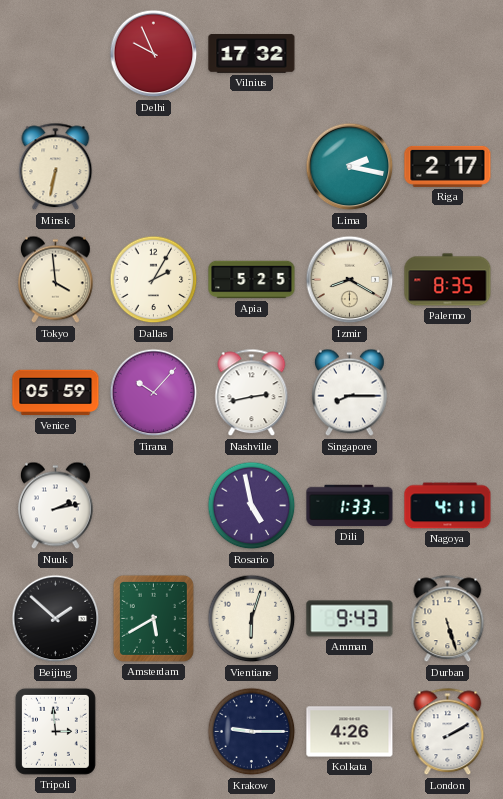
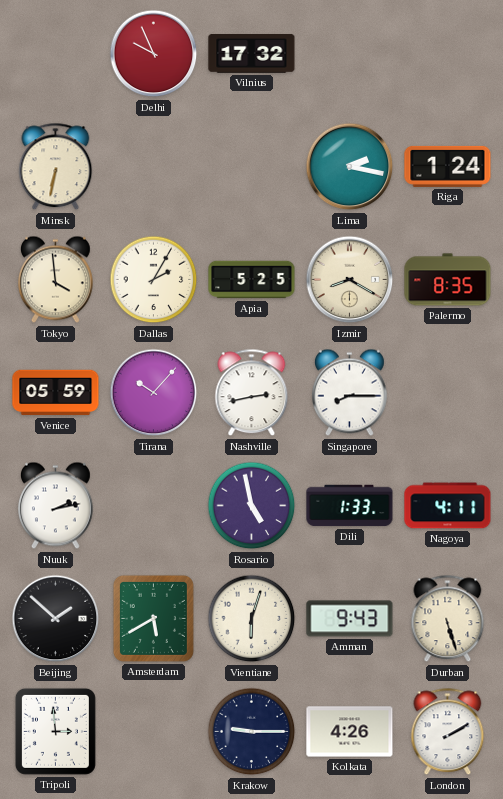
Riga: 2:17 -> 1:24 (448, 166)
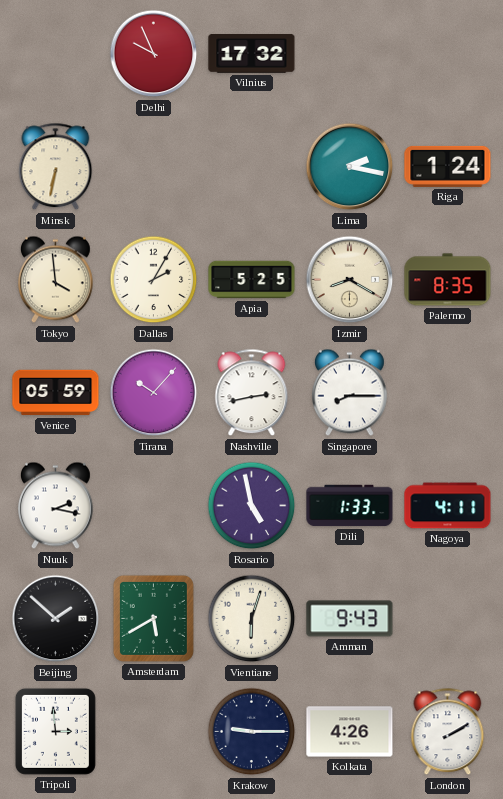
Nuuk: 2:13 -> 2:17 (55, 506)
Durban: 5:27 -> none (448, 619)
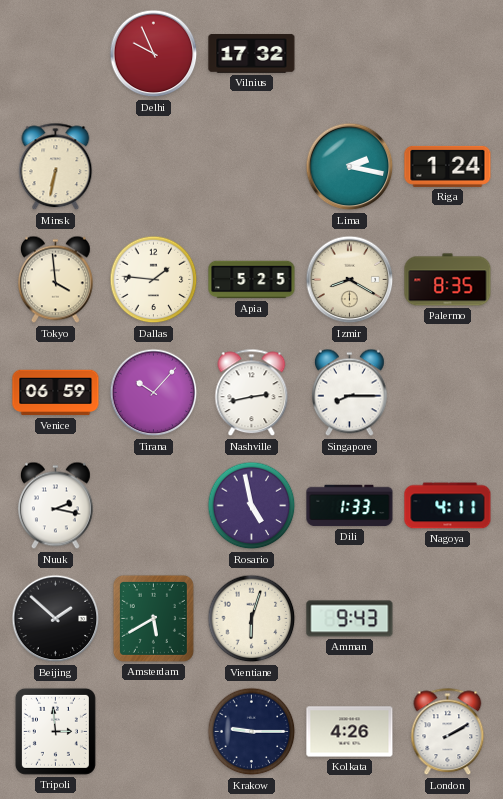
Dallas: 2:05 -> 1:46 (154, 280)
Venice: 05:59 -> 06:59 (56, 393)
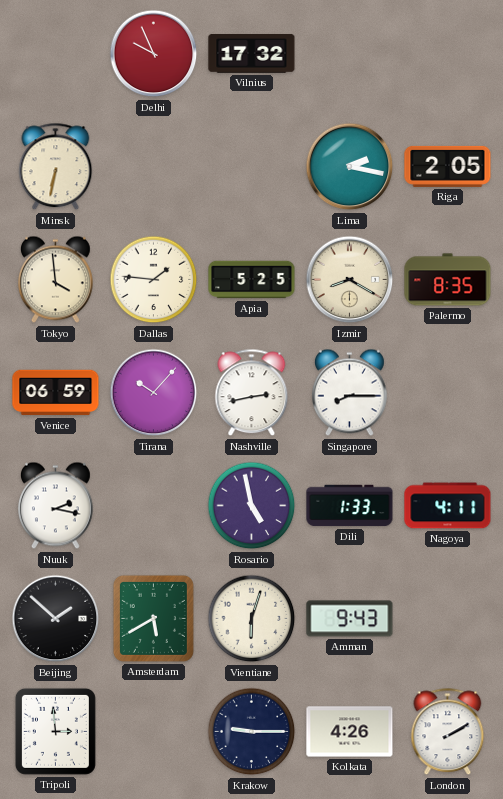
Riga: 1:24 -> 2:05 (448, 166)
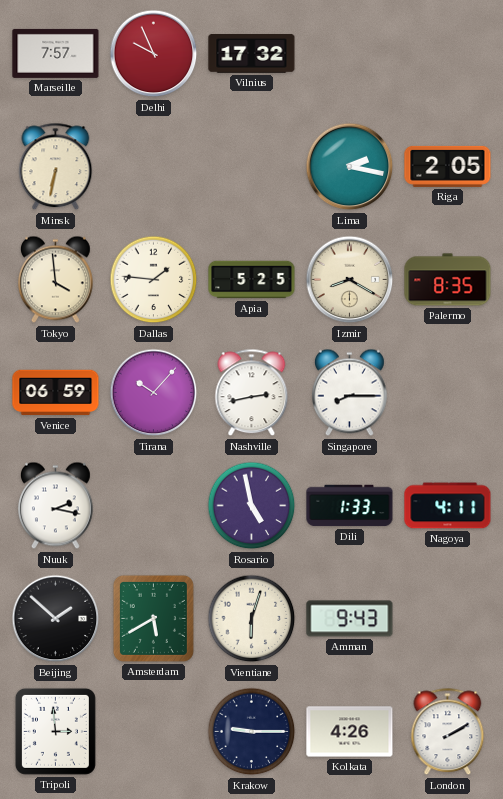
Marseille: none -> 7:57 (56, 53)
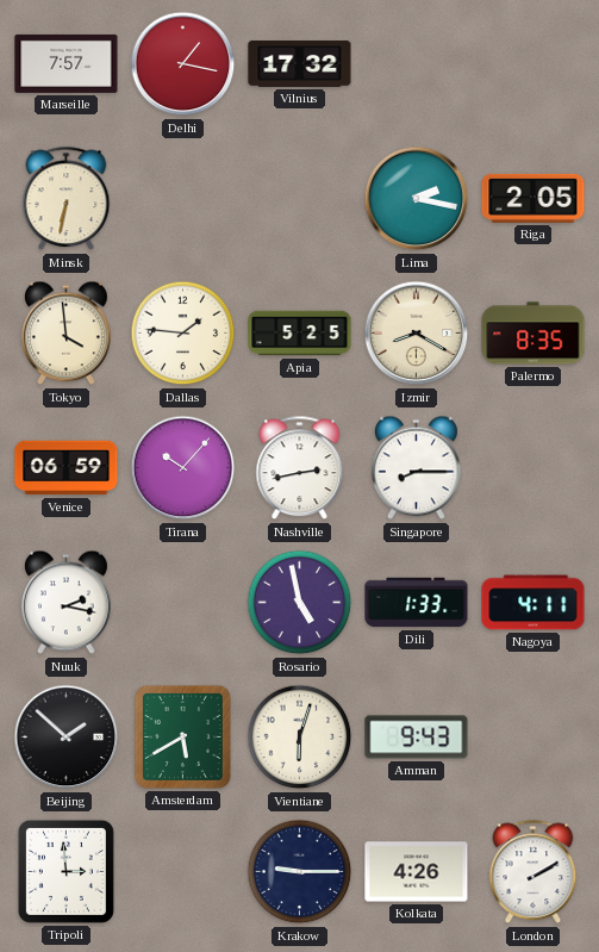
Delhi: 9:56 -> 1:17 (183, 64)
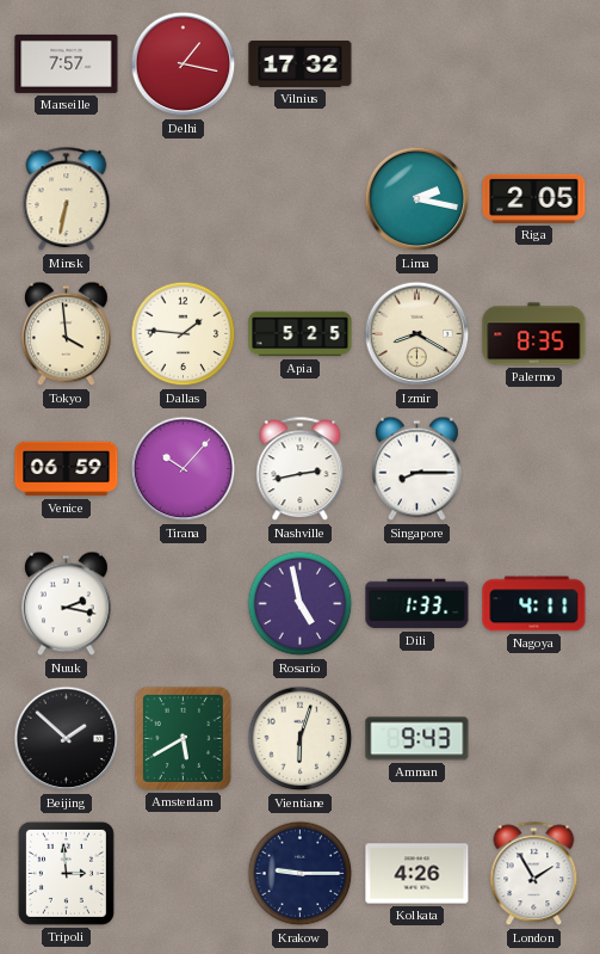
London: 2:10 -> 1:55 (534, 874)
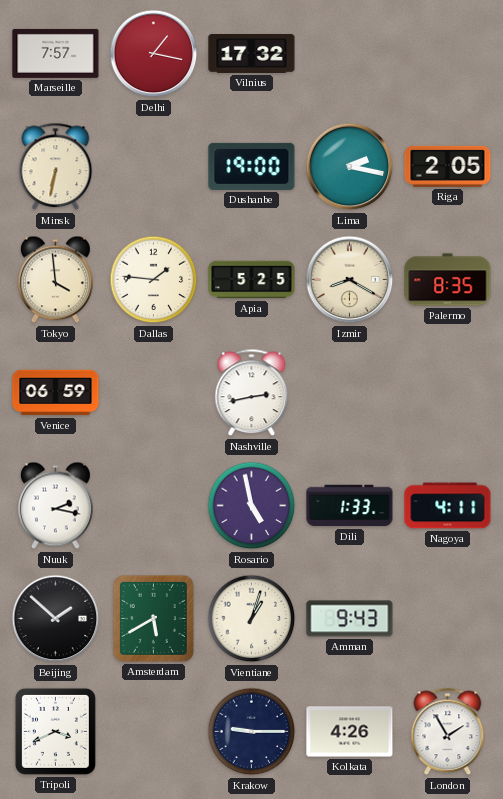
Dushanbe: none -> 19:00 (252, 166)
Tirana: 10:07 -> none (184, 469)
Singapore: 8:15 -> none (416, 469)
Vientiane: 6:03 -> 1:03 (252, 619)
Tripoli: 2:59 -> 3:41 (55, 731)
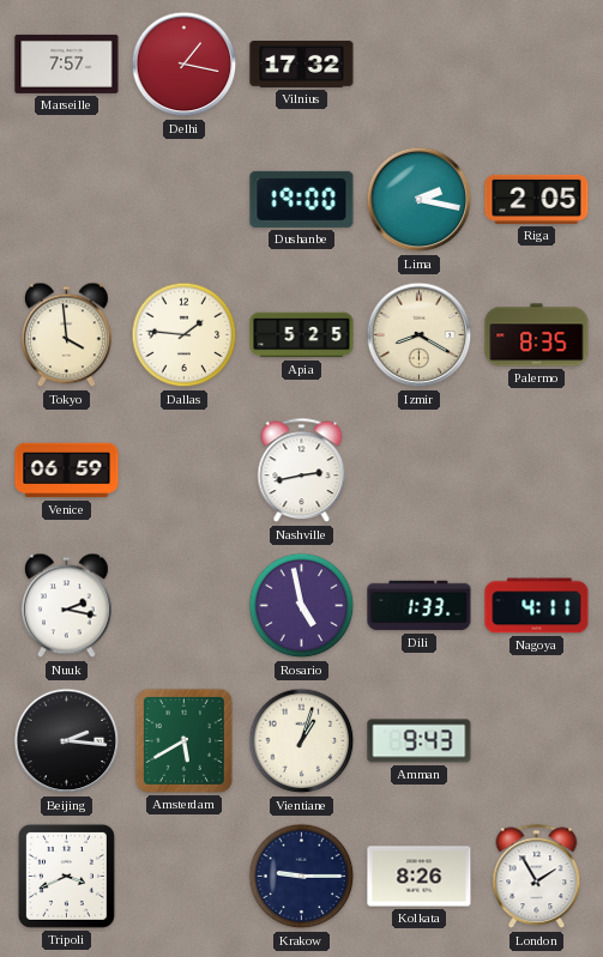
Minsk: 6:32 -> none (56, 167)
Beijing: 1:52 -> 2:16 (67, 741)
Kolkata: 4:26 -> 8:26 (420, 877)
